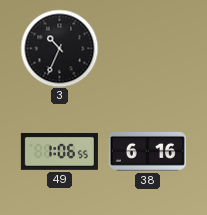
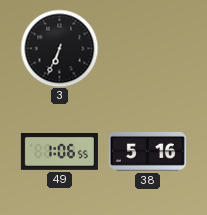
3: 10:34 -> 6:34 (59, 48)
38: 6:16 -> 5:16 (147, 151)
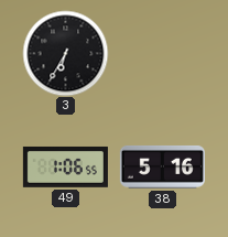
3: 6:34 -> 6:35 (65, 53)
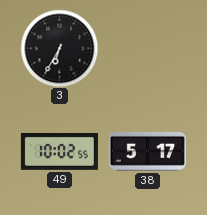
49: 1:06 -> 10:02 (59, 151)
38: 5:16 -> 5:17 (147, 151)
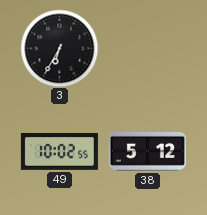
38: 5:17 -> 5:12 (147, 151)
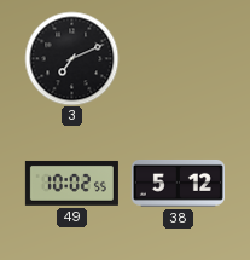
3: 6:35 -> 7:11 (71, 58)
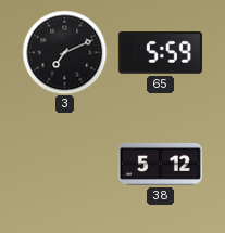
65: none -> 5:59 (160, 53)
49: 10:02 -> none (71, 183)
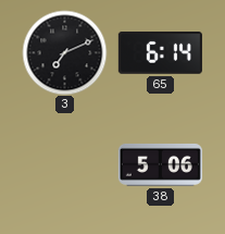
65: 5:59 -> 6:14 (160, 53)
38: 5:12 -> 5:06 (160, 164)
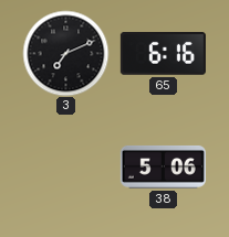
65: 6:14 -> 6:16 (163, 54)
